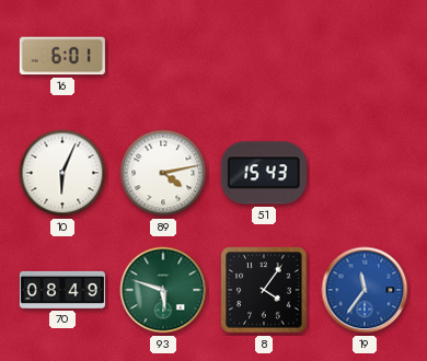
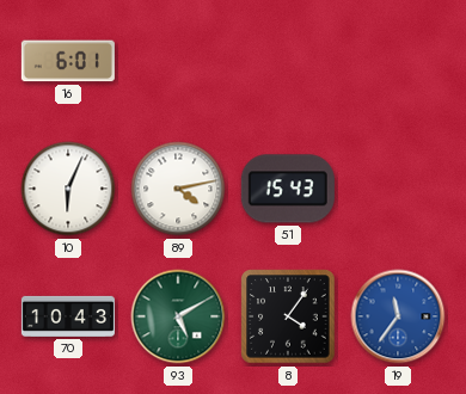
70: 08:49 -> 10:43 (68, 316)
93: 5:48 -> 5:10 (178, 316)
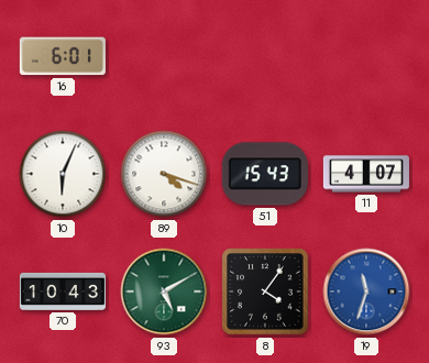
89: 4:13 -> 4:18 (164, 174)
11: none -> 4:07 (366, 174)
19: 11:36 -> 11:33 (366, 291)
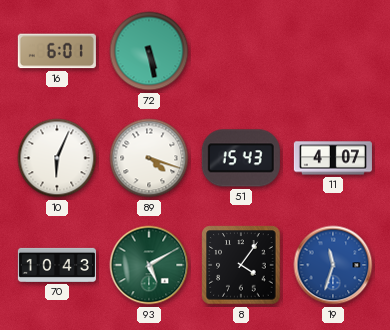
72: none -> 5:28 (149, 51)
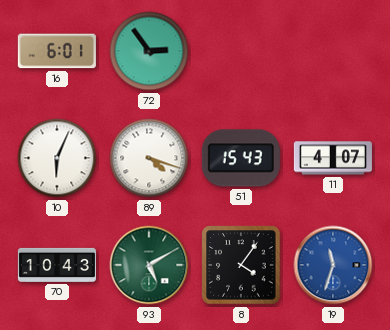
72: 5:28 -> 2:54 (149, 51)
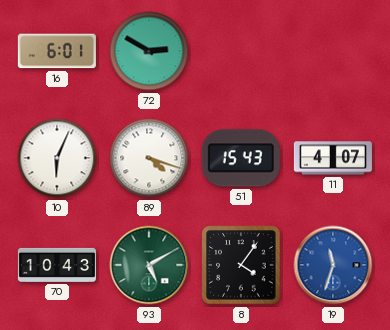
72: 2:54 -> 2:50 (149, 51)
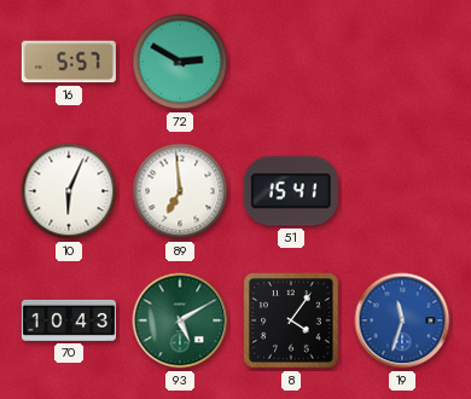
16: 6:01 -> 5:57 (69, 62)
89: 4:18 -> 6:59 (180, 191)
51: 15:43 -> 15:41 (291, 191)
11: 4:07 -> none (333, 158)
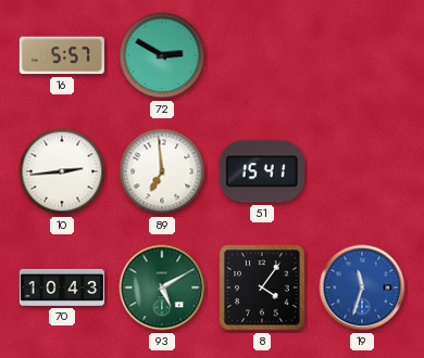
10: 6:04 -> 2:44 (62, 171)
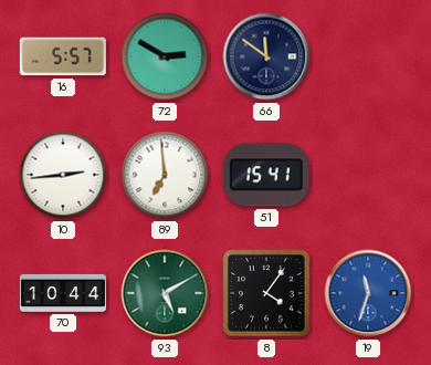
66: none -> 11:51 (266, 56)
70: 10:43 -> 10:44 (63, 293)
